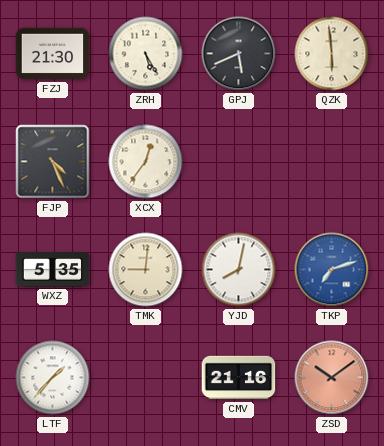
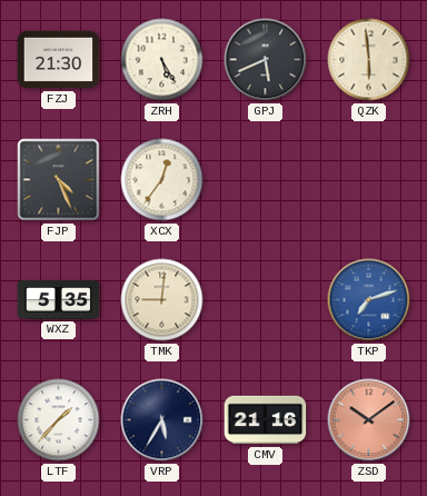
YJD: 8:02 -> none (239, 270)
VRP: none -> 5:35 (162, 420)
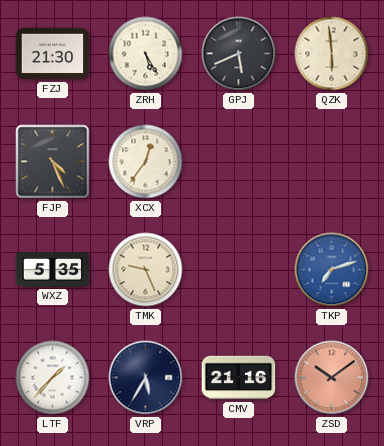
TMK: 9:01 -> 9:26 (146, 270)
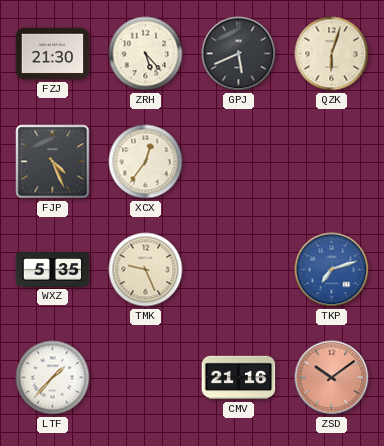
ZRH: 5:25 -> 5:23 (146, 54)
QZK: 5:59 -> 6:03 (332, 54)
VRP: 5:35 -> none (146, 378)
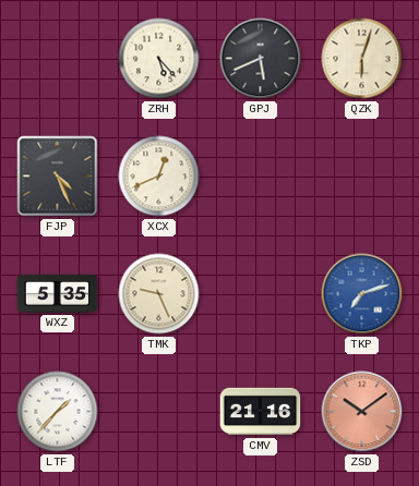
FZJ: 21:30 -> none (53, 54)
XCX: 12:36 -> 12:41 (159, 177)
